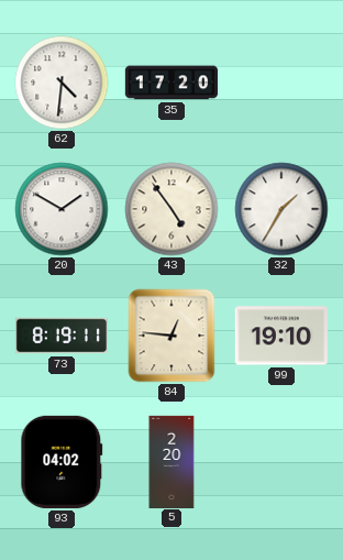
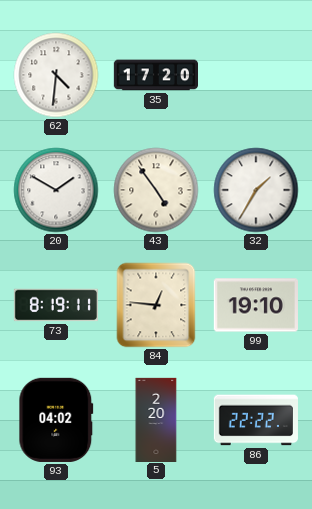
86: none -> 22:22 (256, 420)
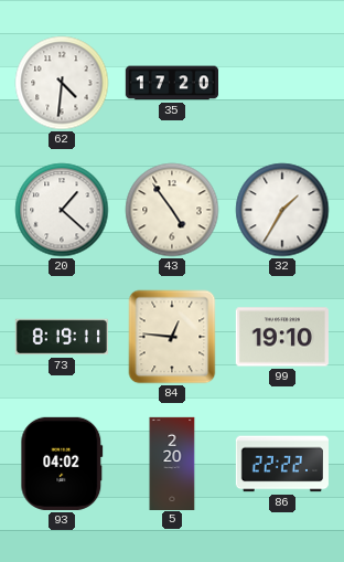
20: 1:50 -> 1:22 (62, 210)
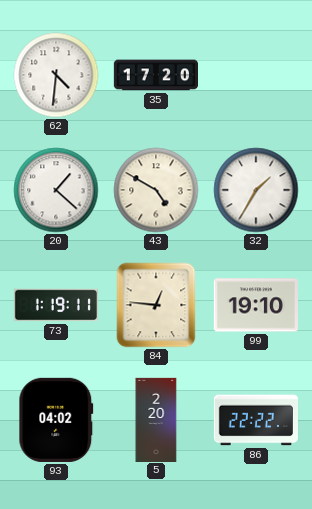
43: 4:54 -> 4:50 (156, 190)
73: 8:19 -> 1:19 (55, 305)
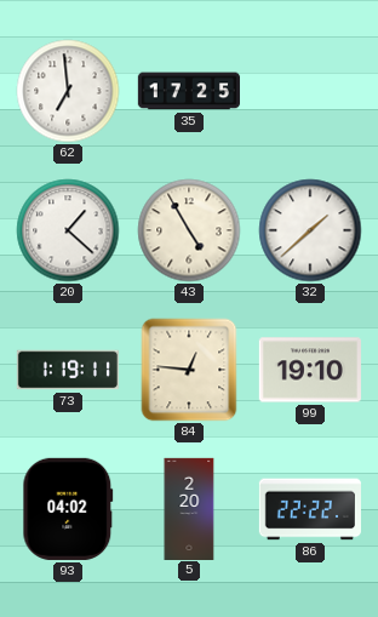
62: 4:31 -> 6:59 (68, 91)
35: 17:20 -> 17:25 (188, 91)
43: 4:50 -> 4:55 (189, 230)
32: 1:35 -> 1:38 (310, 230)
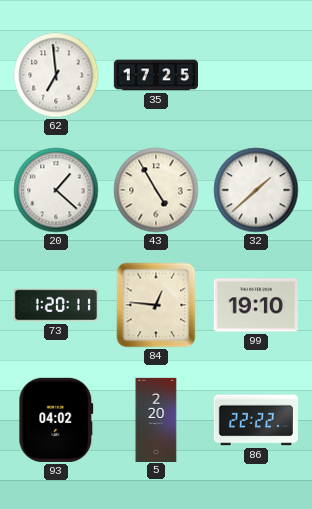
73: 1:19 -> 1:20 (55, 305)
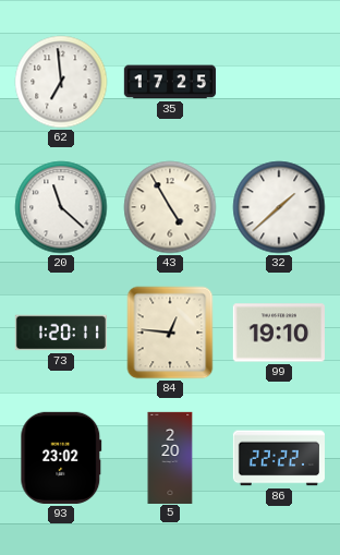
20: 1:22 -> 11:22 (61, 207)
93: 04:02 -> 23:02 (61, 458)
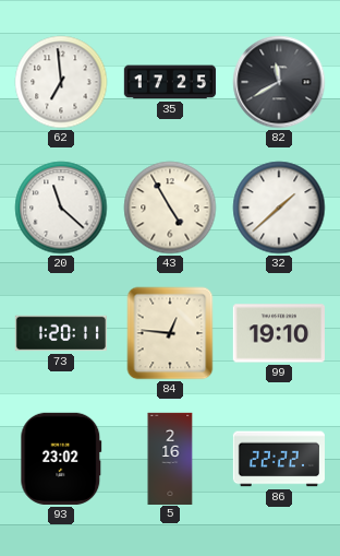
82: none -> 11:40 (279, 82)
5: 2:20 -> 2:16 (170, 458)
